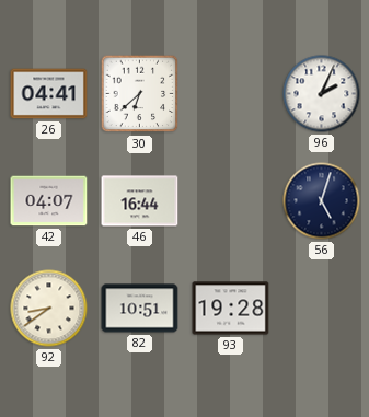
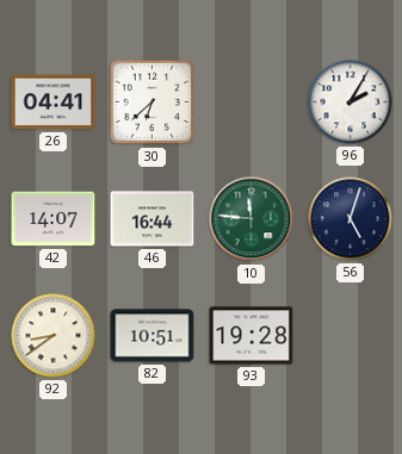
96: 2:04 -> 2:05 (351, 102)
42: 04:07 -> 14:07 (54, 219)
10: none -> 11:46 (252, 219)
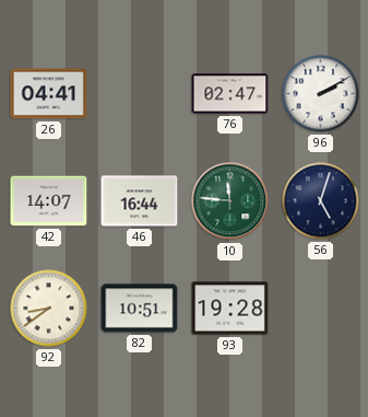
30: 6:38 -> none (153, 102)
76: none -> 02:47 (230, 94)
96: 2:05 -> 2:10 (321, 94)
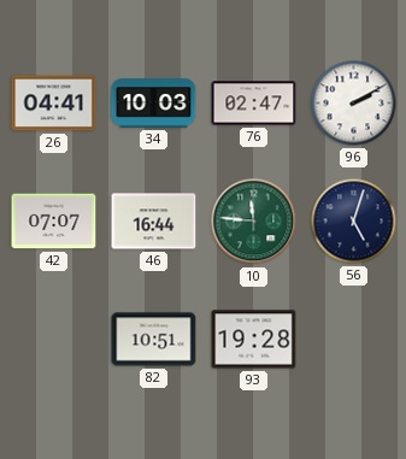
34: none -> 10:03 (154, 104)
42: 14:07 -> 07:07 (54, 222)
92: 8:39 -> none (49, 309)
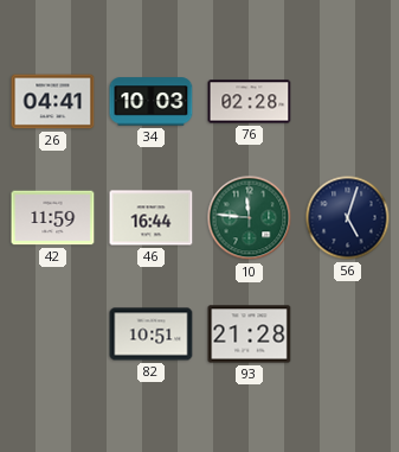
76: 02:47 -> 02:28 (250, 102)
96: 2:10 -> none (354, 104)
42: 07:07 -> 11:59 (53, 218)
93: 19:28 -> 21:28 (250, 335)
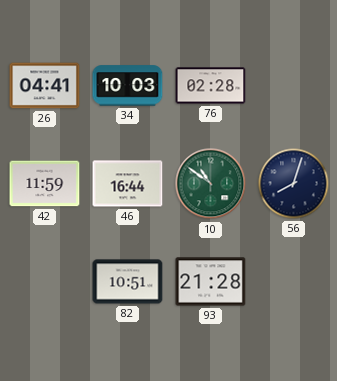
10: 11:46 -> 10:51 (211, 184)
56: 5:03 -> 8:03 (294, 184)
